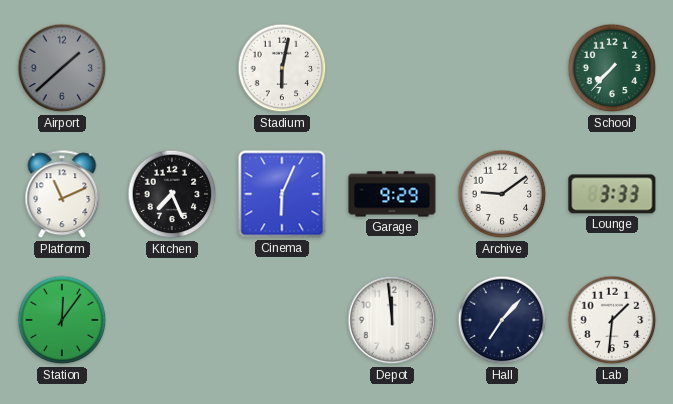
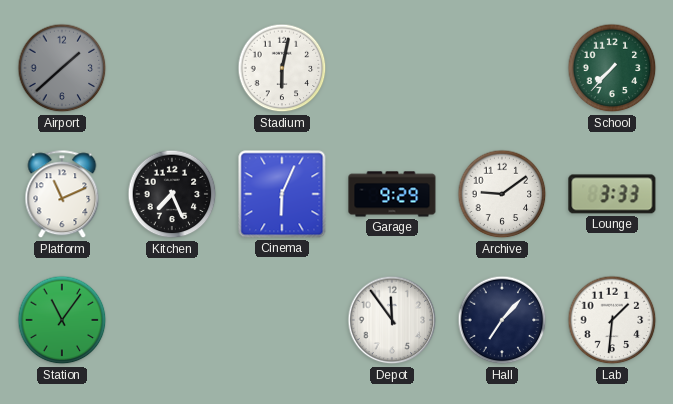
Station: 12:06 -> 11:06 (62, 320)
Depot: 11:59 -> 11:54 (392, 320)
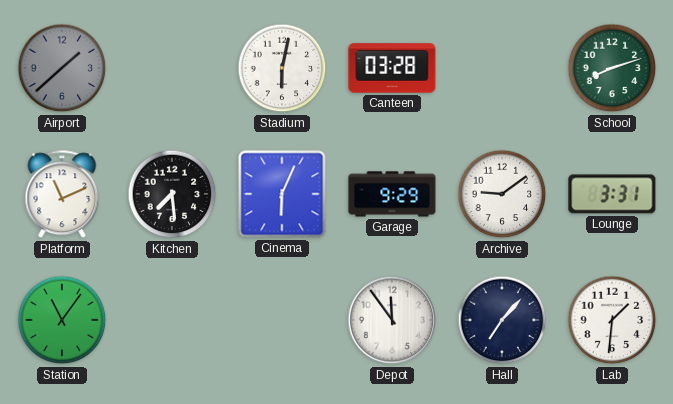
Canteen: none -> 03:28 (392, 68)
School: 7:37 -> 8:12 (612, 68)
Kitchen: 7:26 -> 7:29 (172, 194)
Lounge: 3:33 -> 3:31 (612, 194)
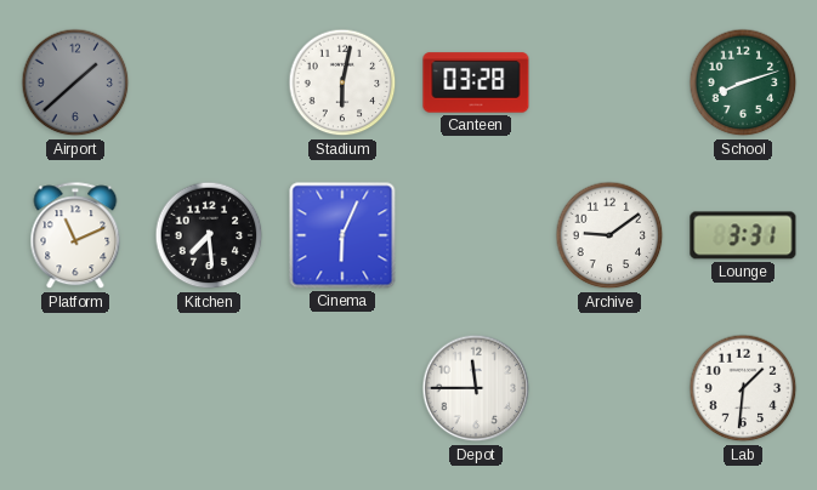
Garage: 9:29 -> none (392, 194)
Station: 11:06 -> none (62, 320)
Depot: 11:54 -> 11:45 (476, 388)
Hall: 7:07 -> none (502, 320)
